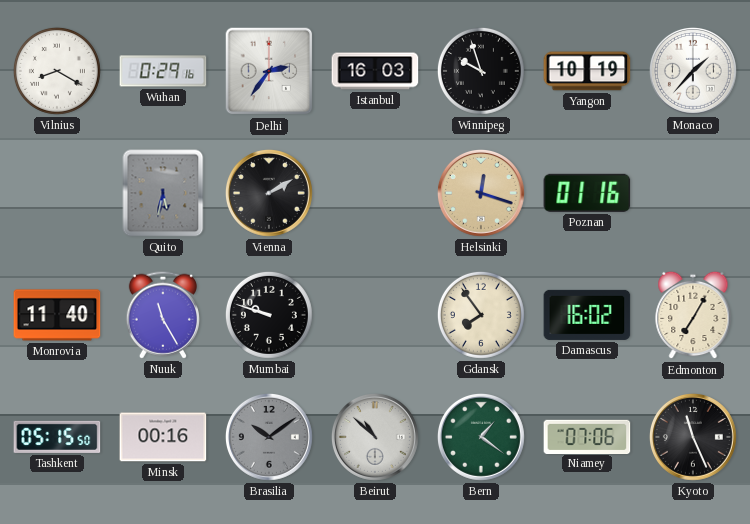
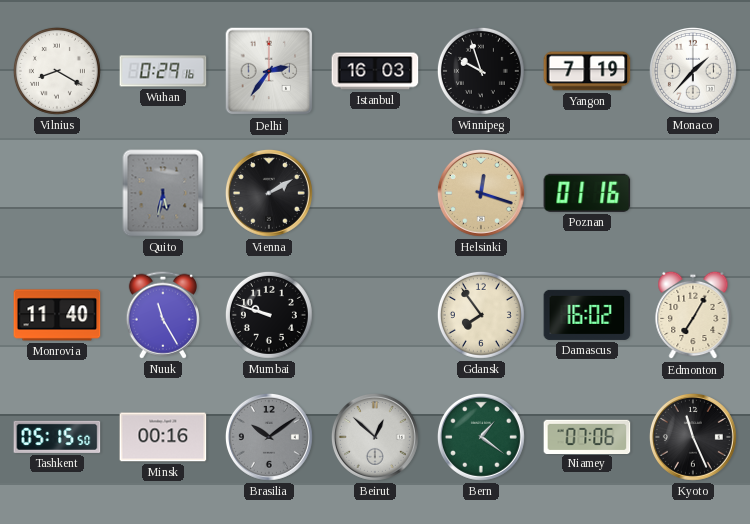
Yangon: 10:19 -> 7:19 (587, 71)
Beirut: 10:52 -> 12:52 (375, 437)
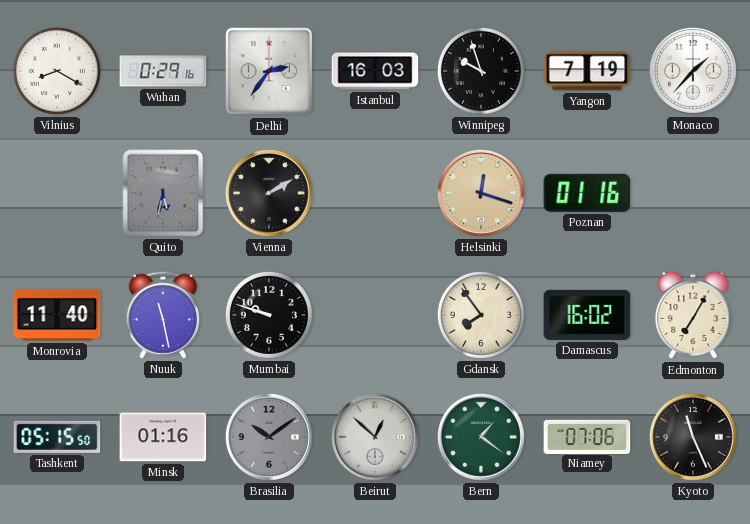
Nuuk: 11:25 -> 11:28 (163, 315)
Minsk: 00:16 -> 01:16 (163, 437)
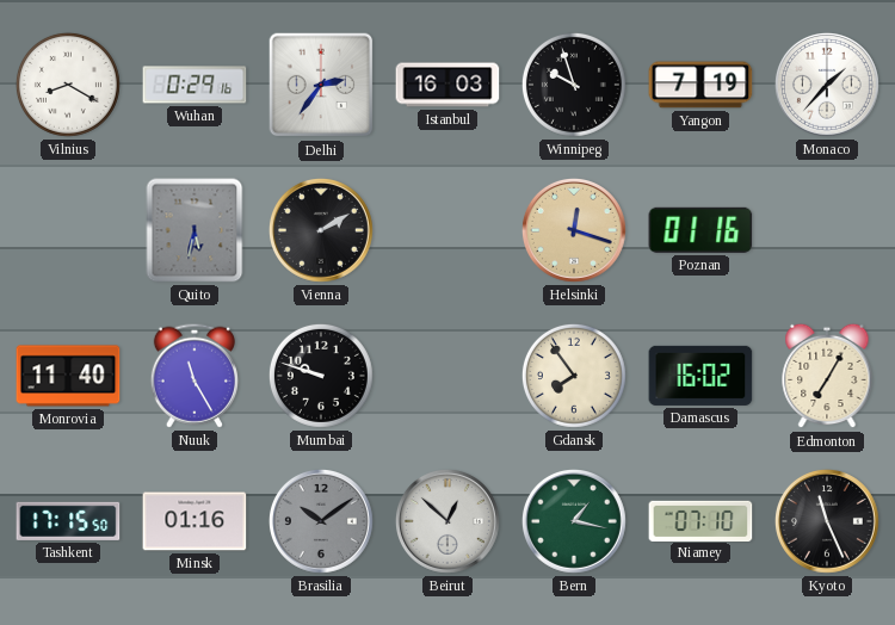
Nuuk: 11:28 -> 11:25 (195, 376)
Tashkent: 05:15 -> 17:15 (68, 521)
Bern: 1:21 -> 1:17 (574, 521)
Niamey: 07:06 -> 07:10 (700, 520)
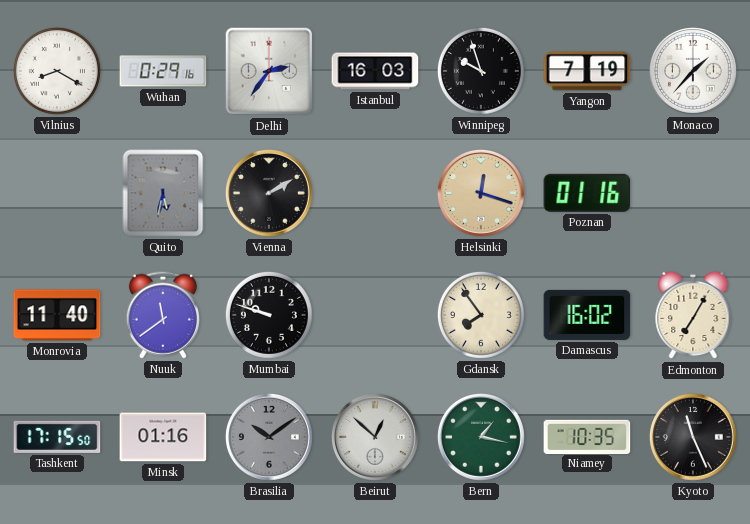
Nuuk: 11:25 -> 11:39 (163, 315)
Niamey: 07:10 -> 10:35 (587, 436)
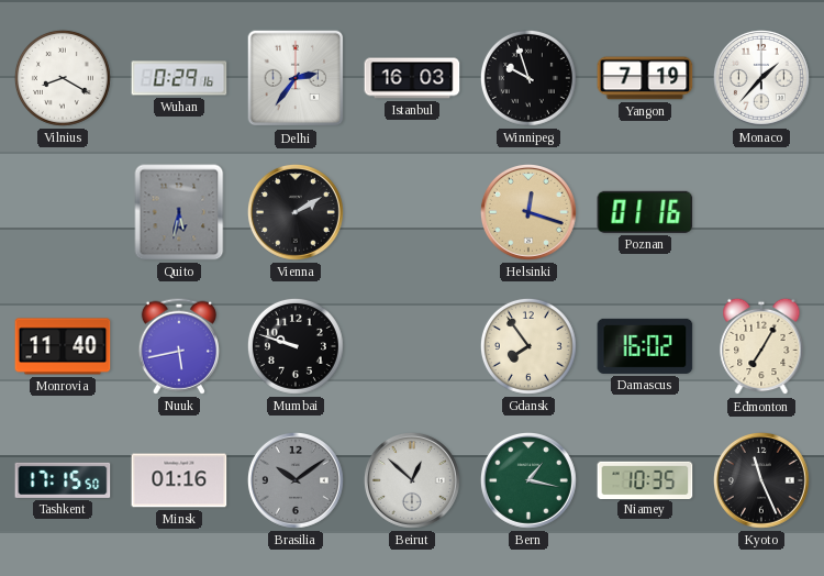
Nuuk: 11:39 -> 5:43 (179, 346)
